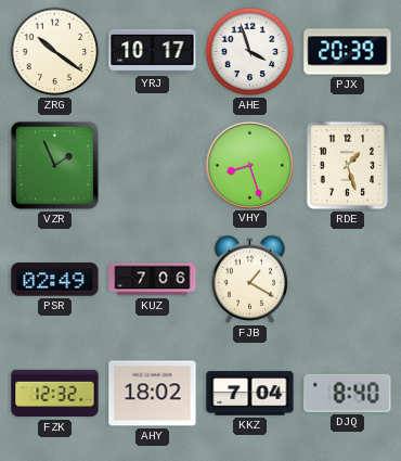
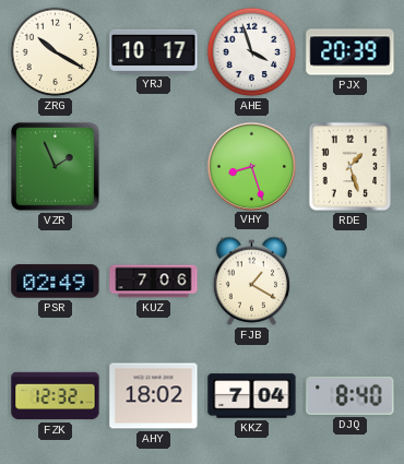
ZRG: 10:21 -> 10:20 (56, 52)
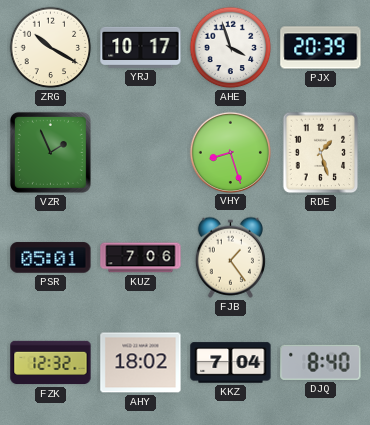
PSR: 02:49 -> 05:01 (51, 258)
FJB: 1:20 -> 1:24 (230, 257)
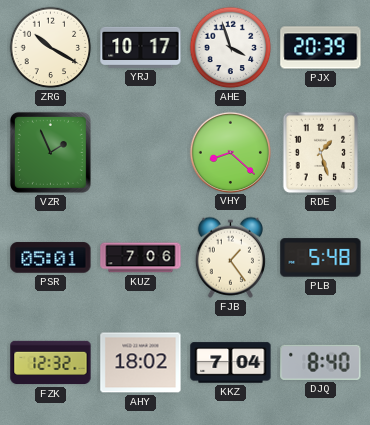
VHY: 8:27 -> 8:22 (230, 152)
PLB: none -> 5:48 (321, 258)
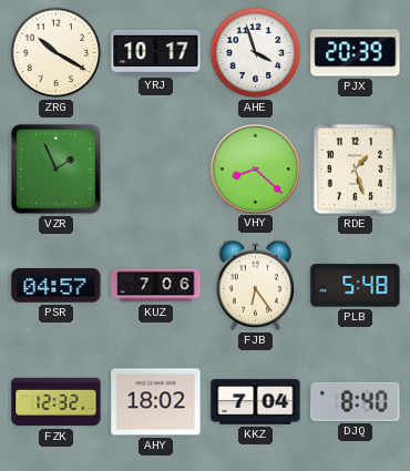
PSR: 05:01 -> 04:57 (57, 286)
FJB: 1:24 -> 6:24 (255, 285)
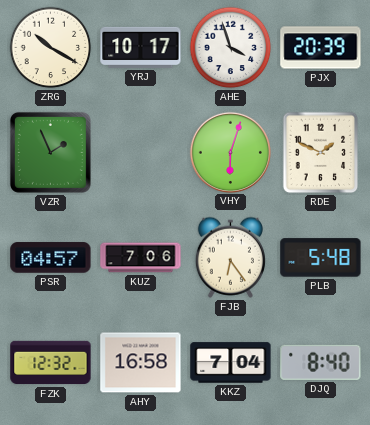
VHY: 8:22 -> 6:03 (230, 152)
RDE: 1:27 -> 1:49 (321, 153)
AHY: 18:02 -> 16:58 (141, 363)
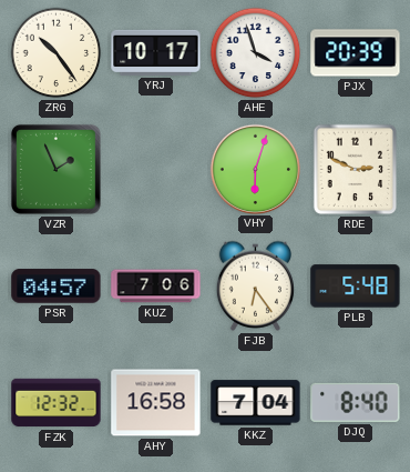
ZRG: 10:20 -> 10:24 (57, 53)
RDE: 1:49 -> 2:49 (356, 170)
